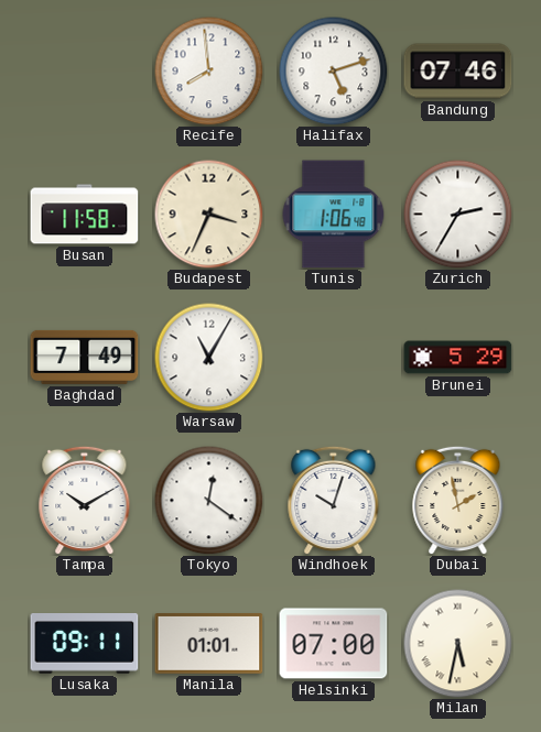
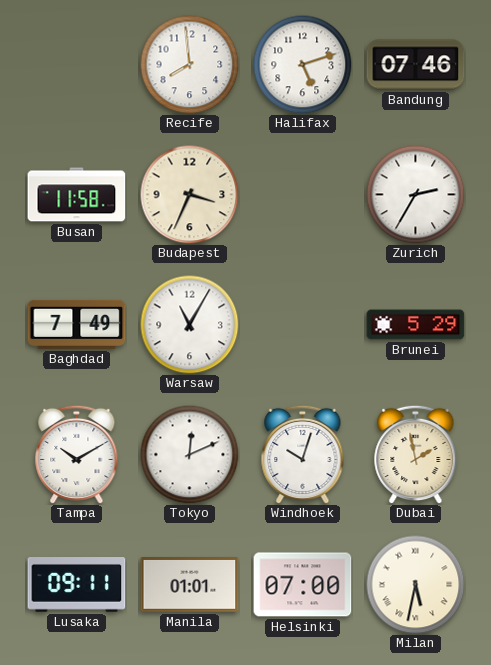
Tunis: 1:06 -> none (334, 215)
Tokyo: 12:21 -> 12:11 (190, 455)
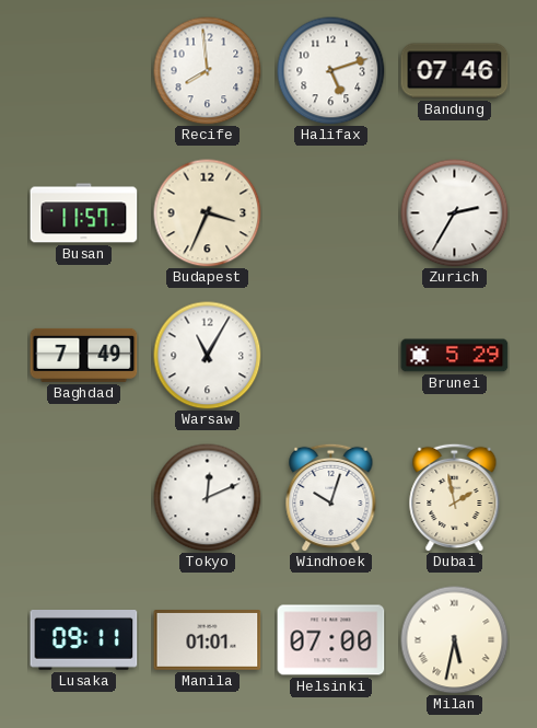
Busan: 11:58 -> 11:57 (84, 213)
Tampa: 10:10 -> none (77, 454)
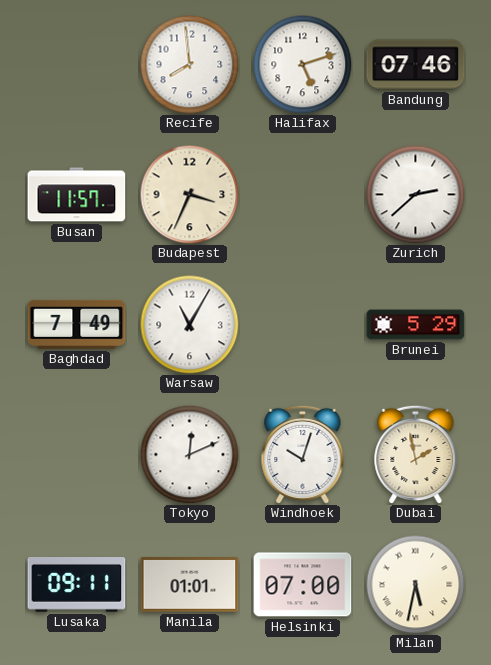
Zurich: 2:35 -> 2:38 (416, 195)
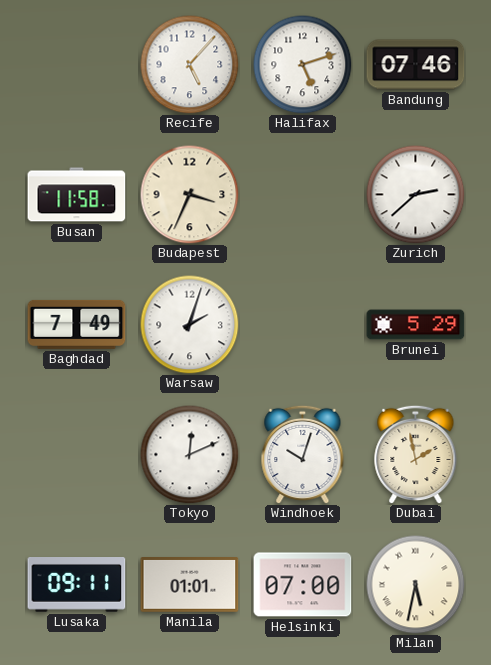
Recife: 7:59 -> 5:07 (190, 65)
Busan: 11:57 -> 11:58 (77, 195)
Warsaw: 11:05 -> 2:03 (190, 325)
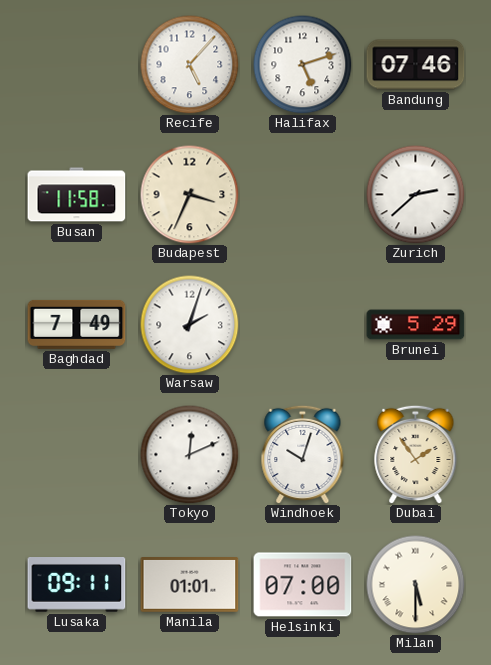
Dubai: 1:58 -> 1:54 (416, 454)
Milan: 5:32 -> 5:30 (416, 585)
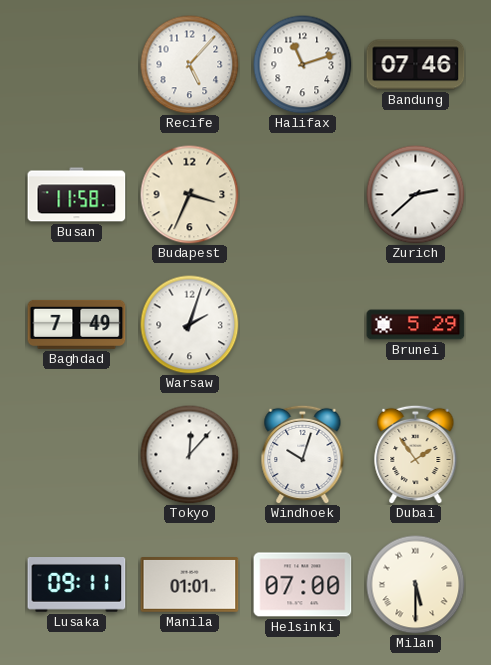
Halifax: 5:12 -> 11:12 (303, 65)
Tokyo: 12:11 -> 12:07 (190, 455)
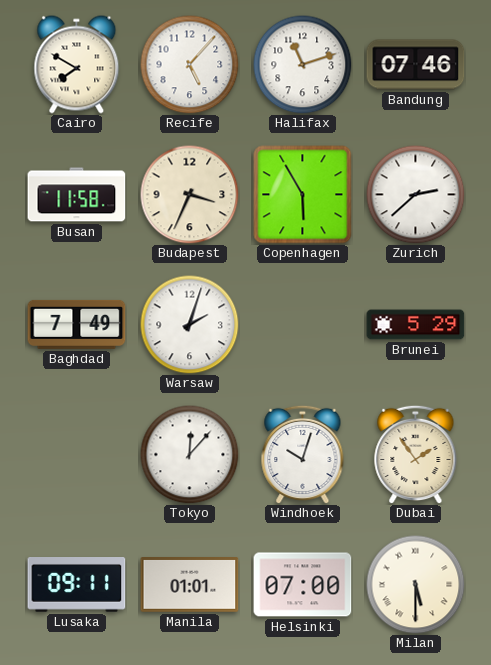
Cairo: none -> 7:50 (77, 65)
Copenhagen: none -> 5:55 (303, 195)
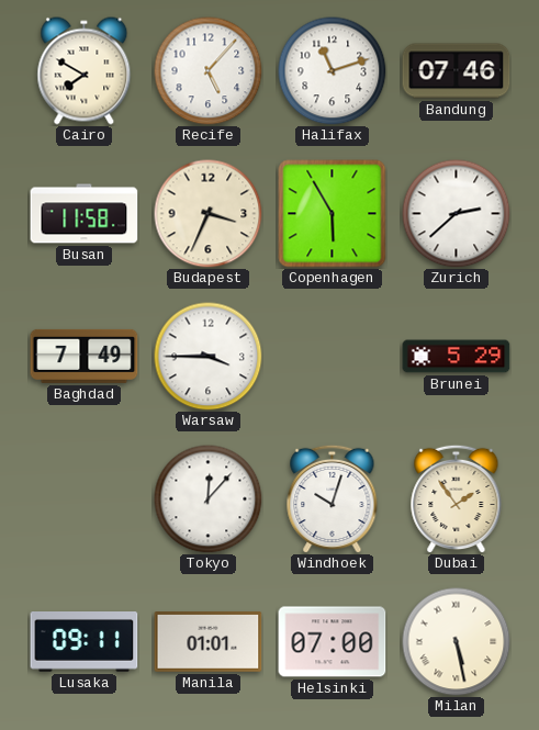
Warsaw: 2:03 -> 3:45 (209, 357)
Milan: 5:30 -> 5:28 (457, 642)
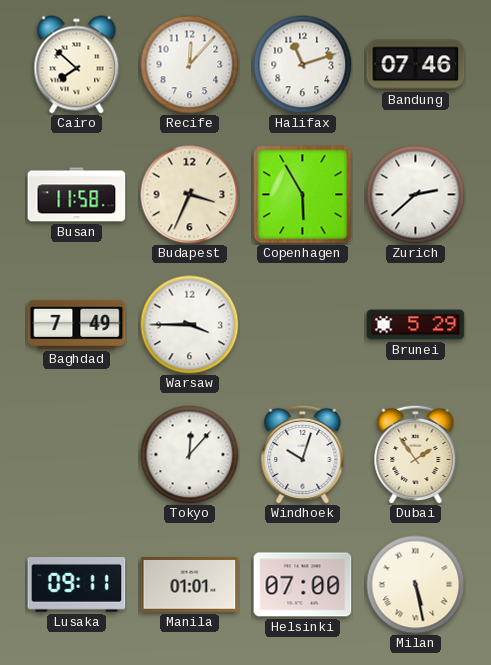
Cairo: 7:50 -> 7:52 (77, 65)
Recife: 5:07 -> 12:07 (190, 65)
